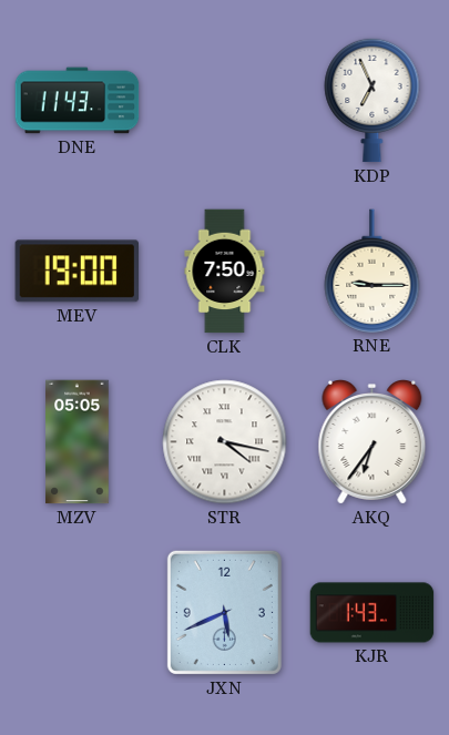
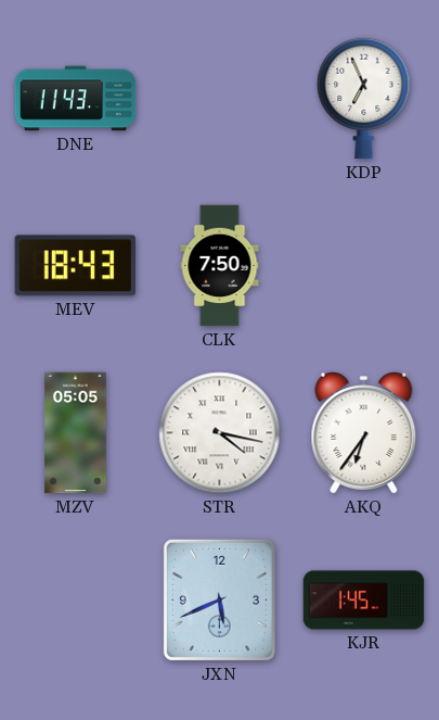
MEV: 19:00 -> 18:43 (75, 266)
RNE: 9:15 -> none (373, 270)
KJR: 1:43 -> 1:45 (364, 601)
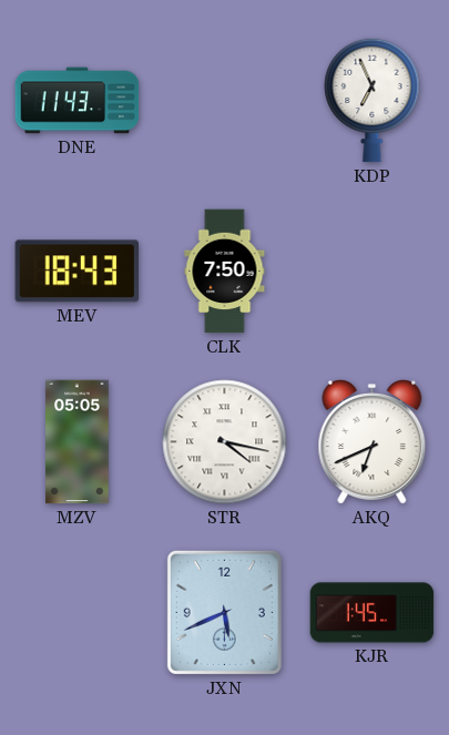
AKQ: 6:36 -> 6:41 (373, 442)
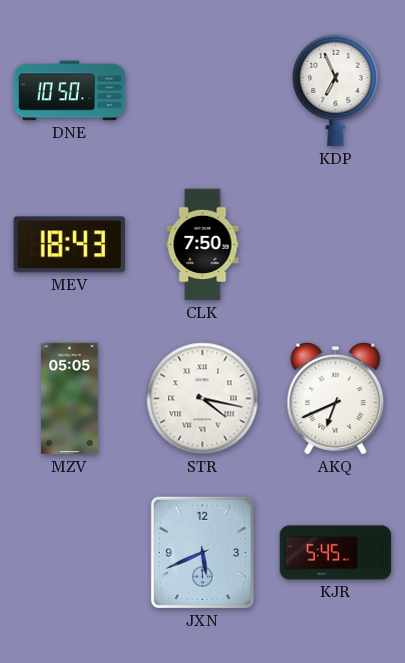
DNE: 11:43 -> 10:50 (70, 91)
KJR: 1:45 -> 5:45 (336, 553)
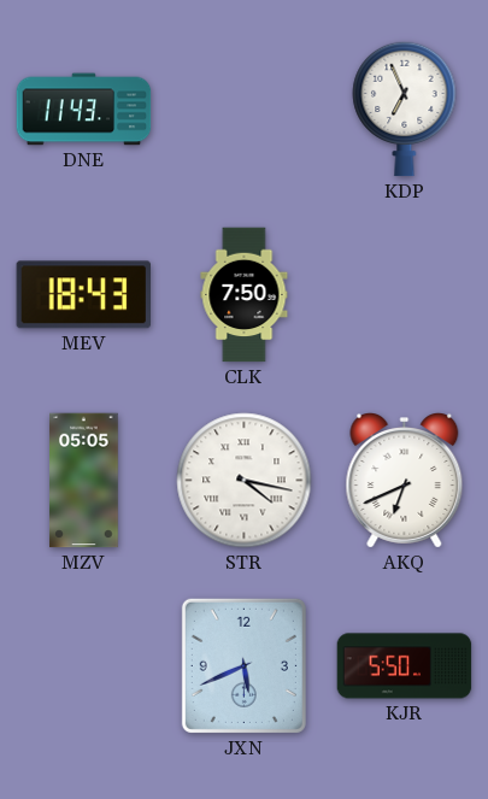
DNE: 10:50 -> 11:43 (84, 110)
KJR: 5:45 -> 5:50 (405, 666)
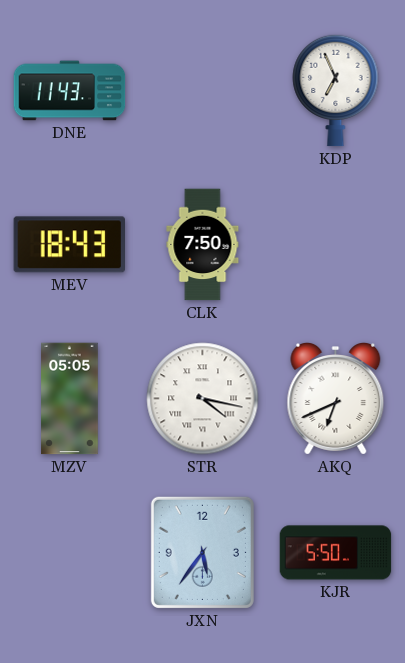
JXN: 5:41 -> 5:36 (202, 552)
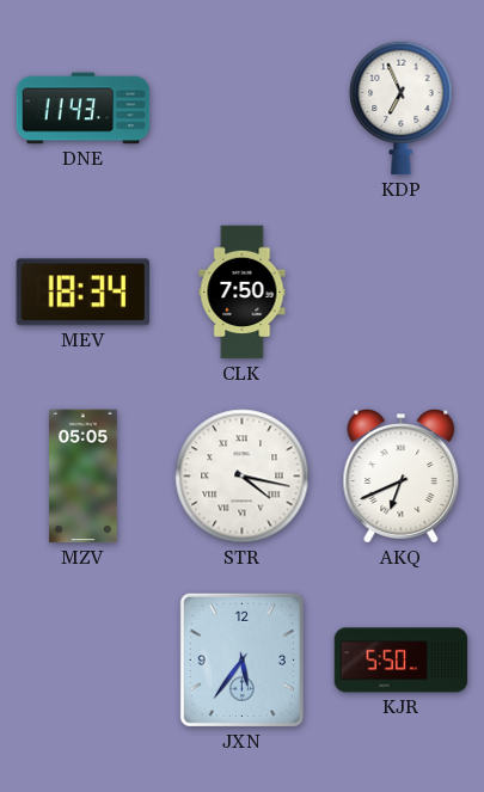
MEV: 18:43 -> 18:34 (82, 293)
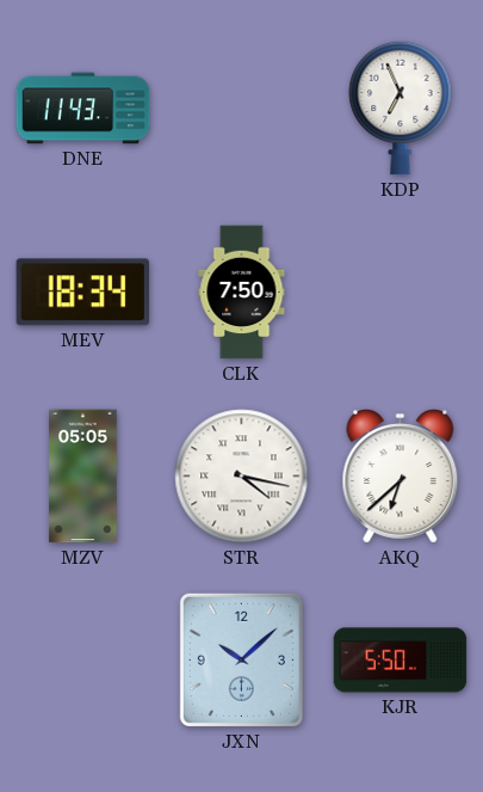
AKQ: 6:41 -> 6:38 (401, 477)
JXN: 5:36 -> 10:08 (241, 659)
